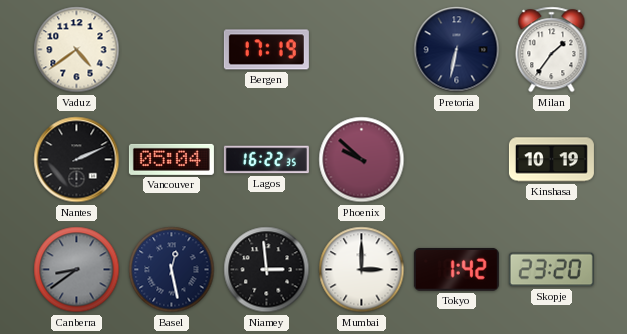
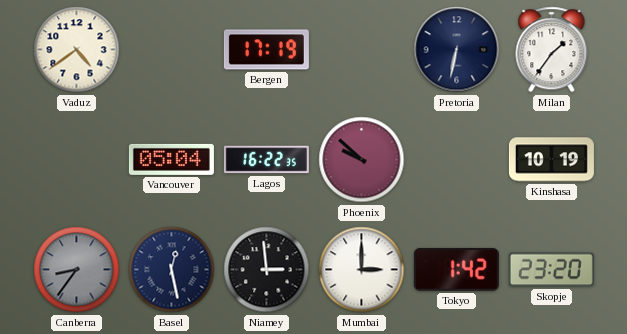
Nantes: 2:11 -> none (77, 160)
Canberra: 8:39 -> 8:36 (77, 270)
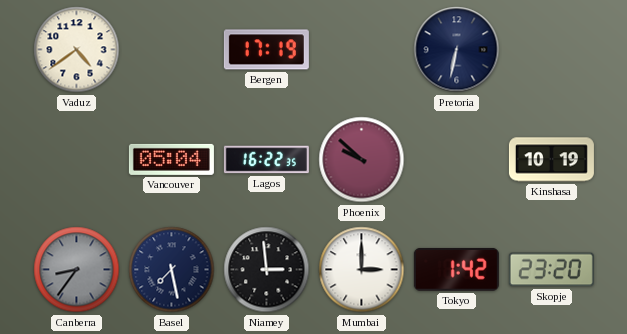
Milan: 1:36 -> none (552, 50)
Basel: 12:28 -> 7:28 (172, 270)
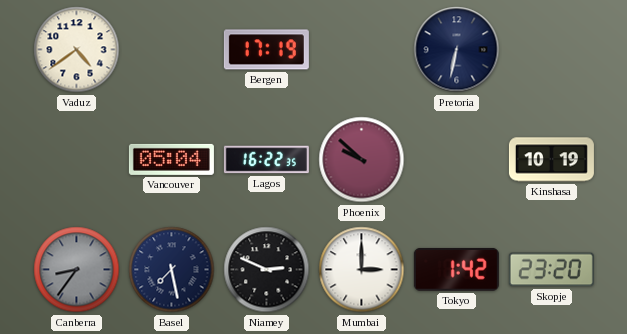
Niamey: 2:59 -> 2:49 (267, 270)
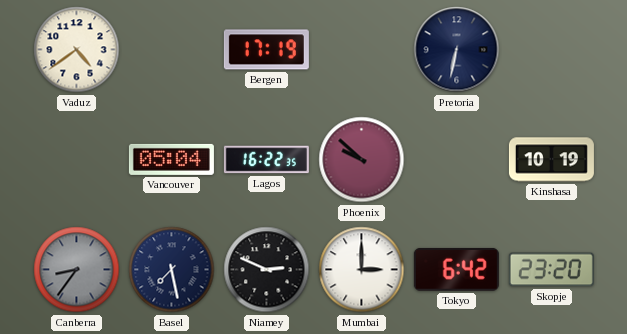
Tokyo: 1:42 -> 6:42 (456, 269)
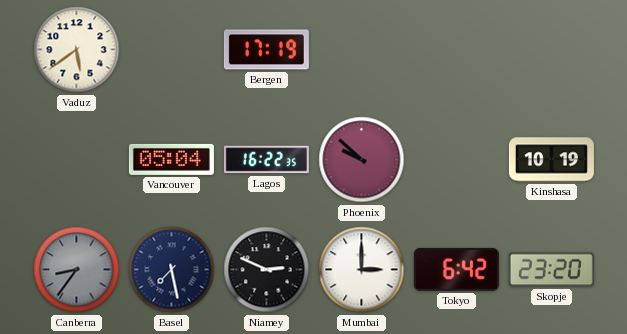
Vaduz: 4:39 -> 5:39 (77, 50)
Pretoria: 6:32 -> none (457, 50)
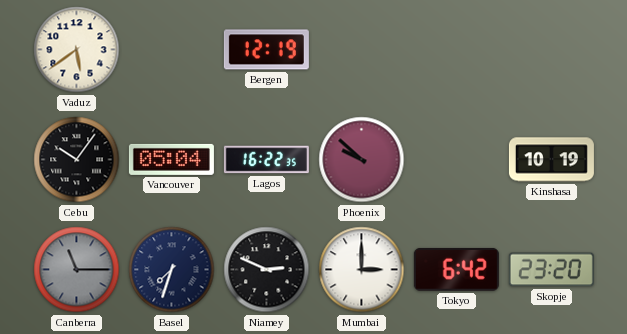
Bergen: 17:19 -> 12:19 (266, 50)
Cebu: none -> 10:06 (77, 160)
Canberra: 8:36 -> 11:15 (77, 270)
Basel: 7:28 -> 7:33 (172, 270)
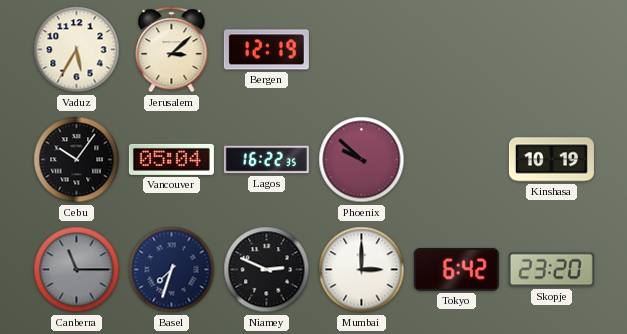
Vaduz: 5:39 -> 5:35 (77, 50)
Jerusalem: none -> 3:08 (172, 50)
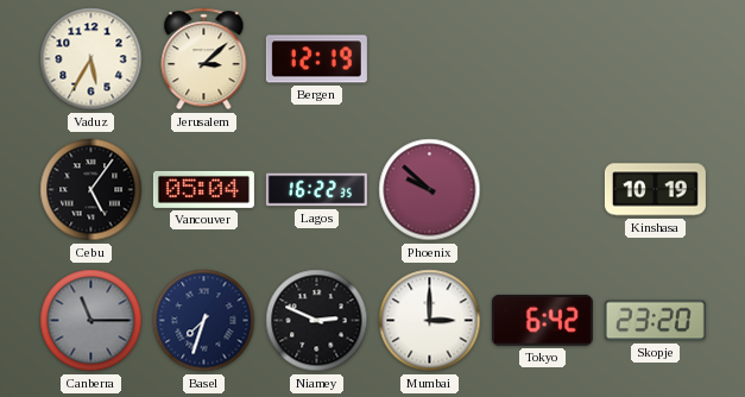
Cebu: 10:06 -> 5:06 (91, 190)
